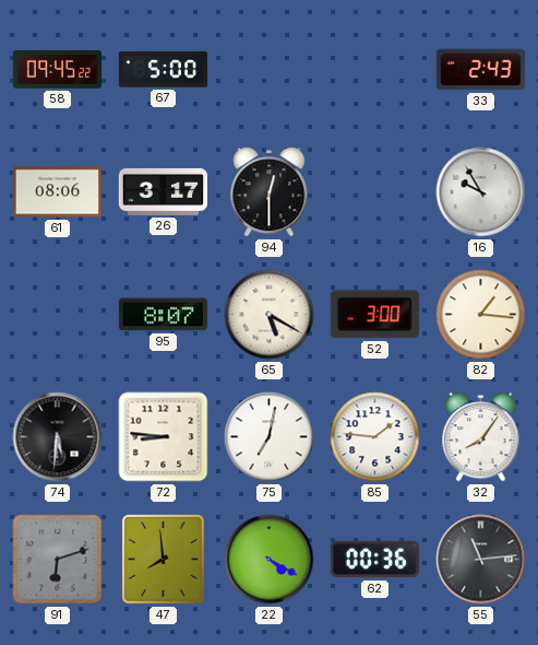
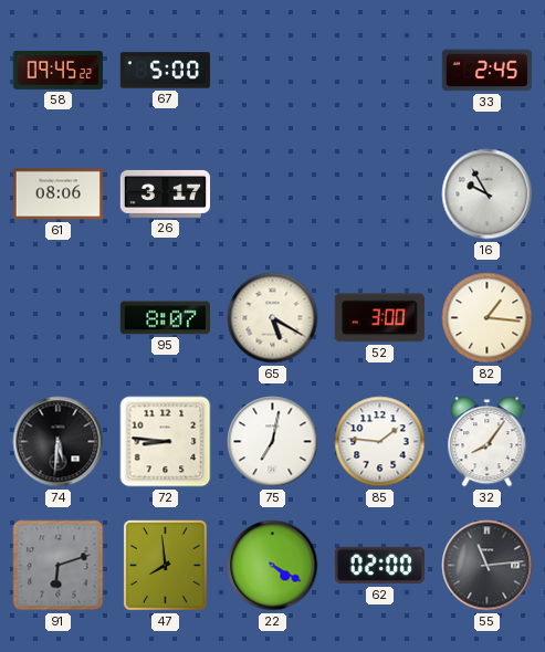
33: 2:43 -> 2:45 (486, 71)
94: 12:30 -> none (270, 192)
62: 00:36 -> 02:00 (379, 566)
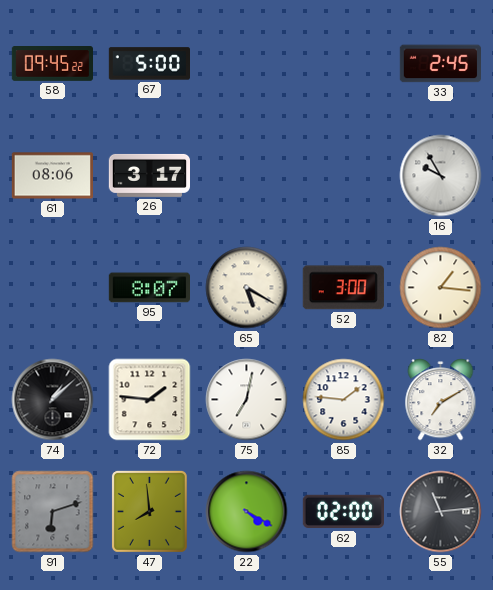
74: 5:31 -> 1:08 (53, 400)
72: 8:46 -> 1:46 (150, 400)
32: 8:06 -> 7:10 (441, 400)
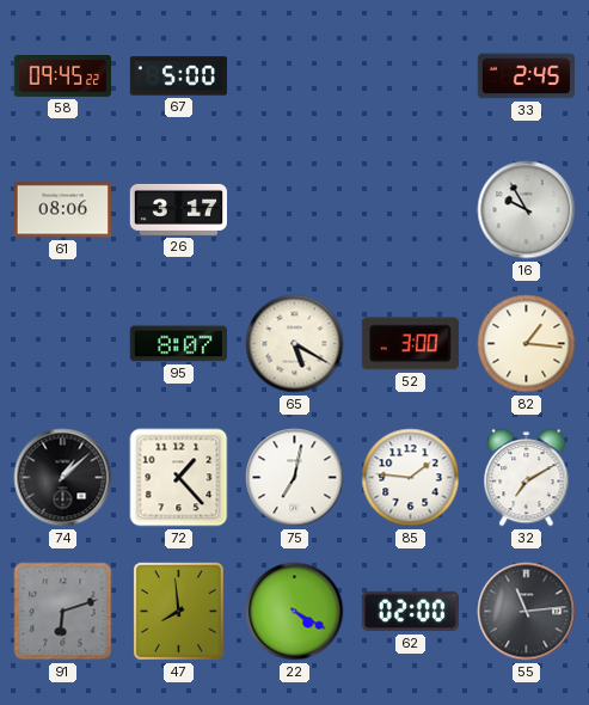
72: 1:46 -> 1:23 (179, 478)
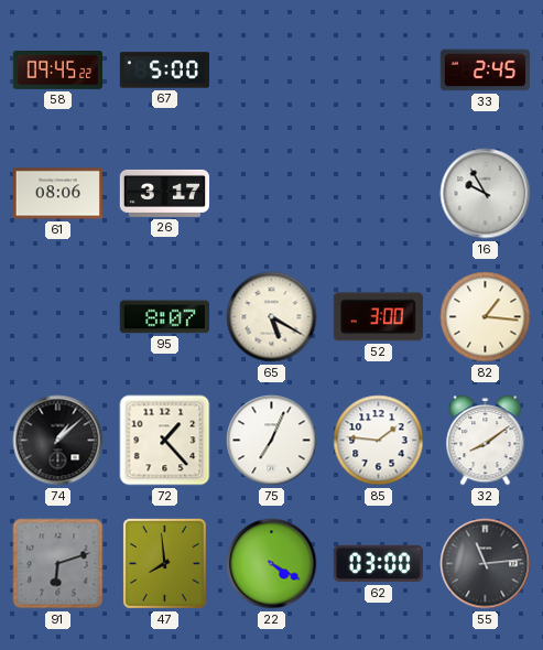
75: 7:02 -> 7:04 (272, 441)
32: 7:10 -> 8:09 (486, 441)
62: 02:00 -> 03:00 (378, 564)
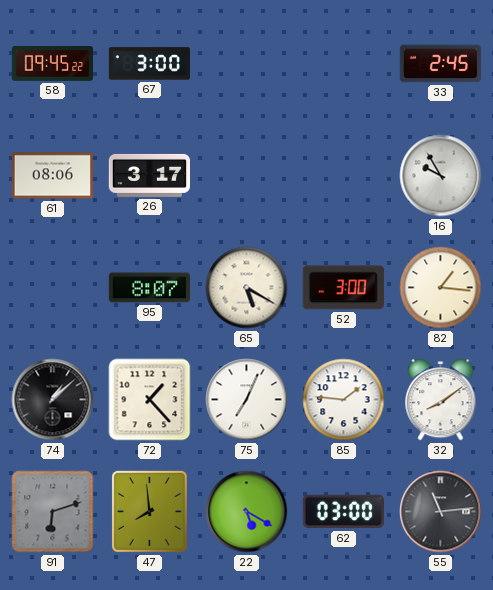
67: 5:00 -> 3:00 (149, 64)
22: 4:20 -> 5:20 (247, 512)
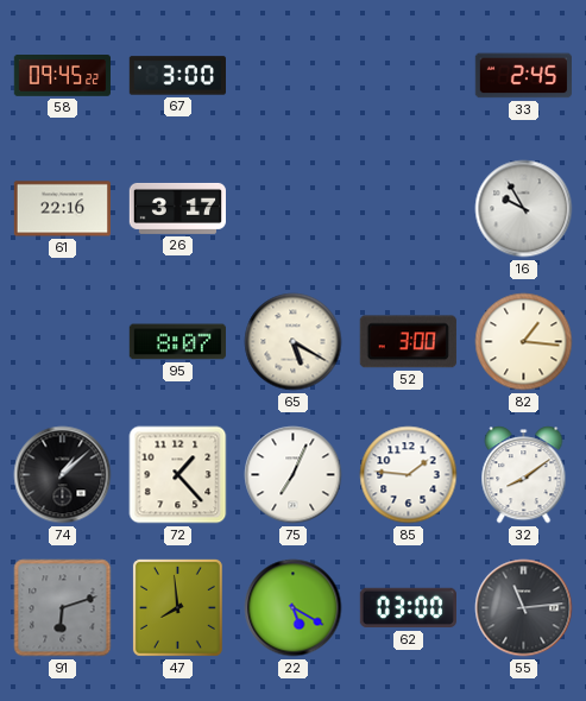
61: 08:06 -> 22:16 (62, 209)
